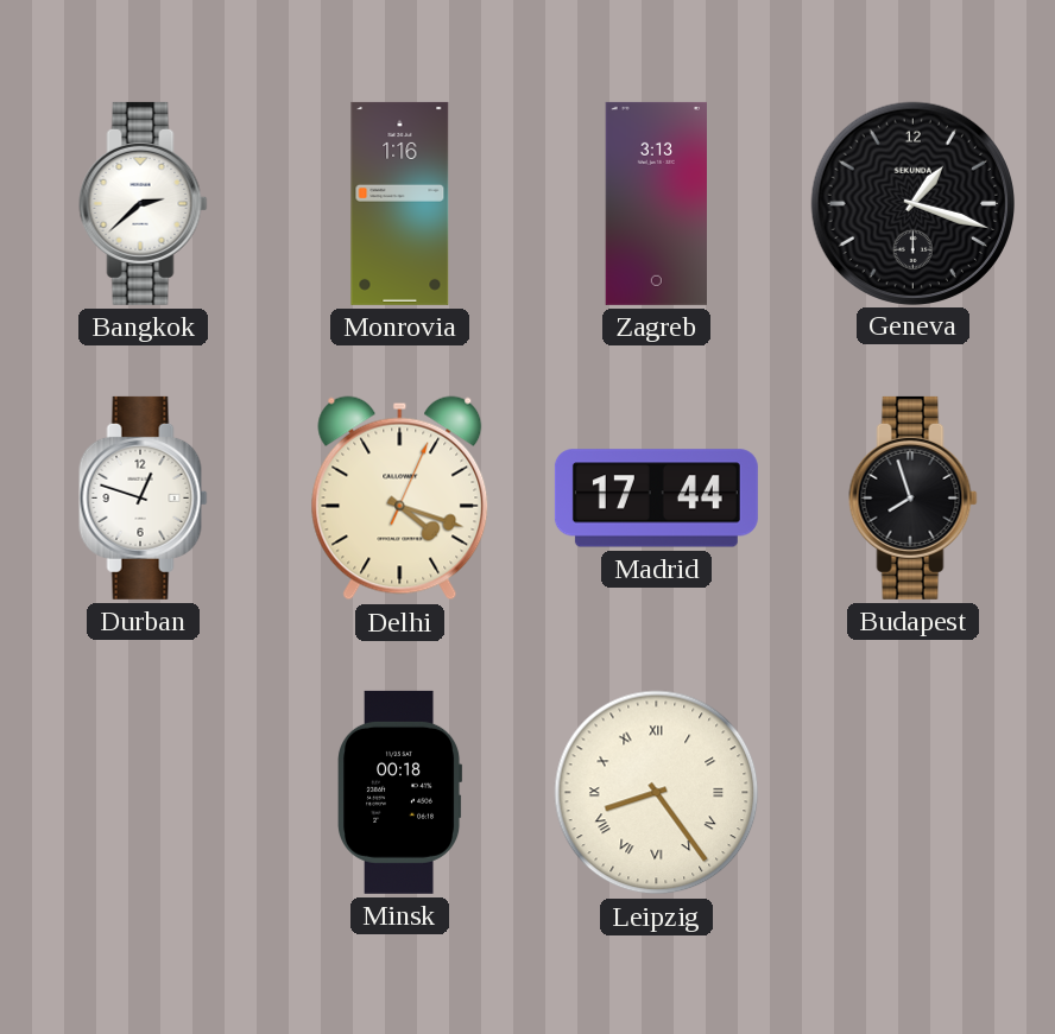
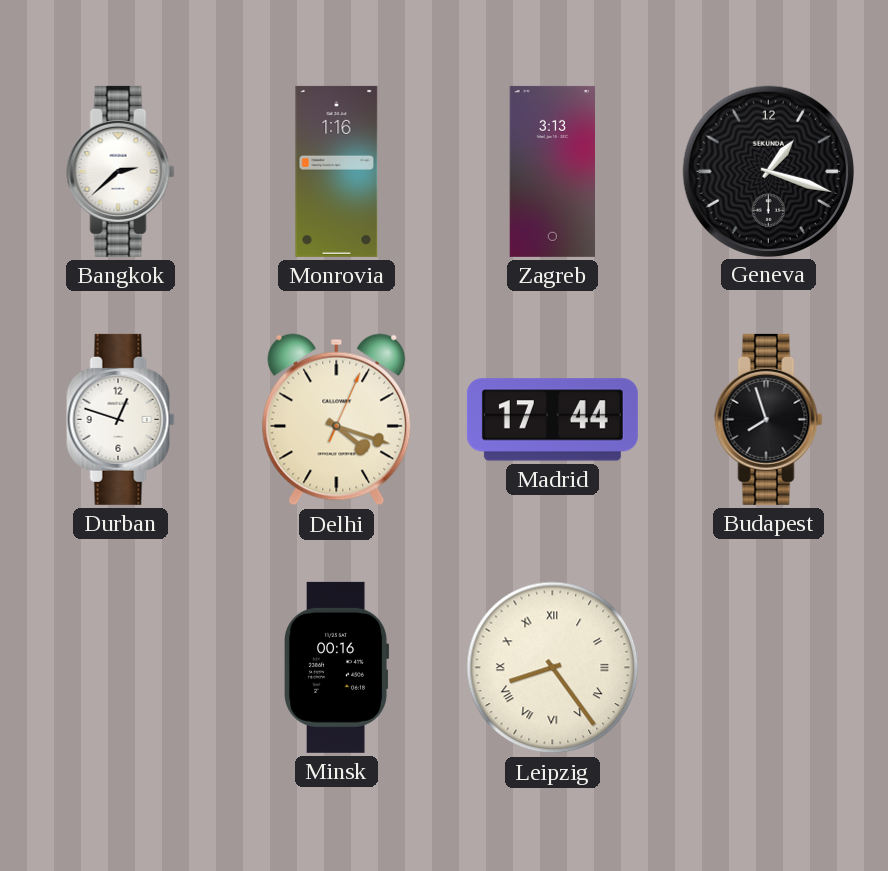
Minsk: 00:18 -> 00:16 (337, 667)
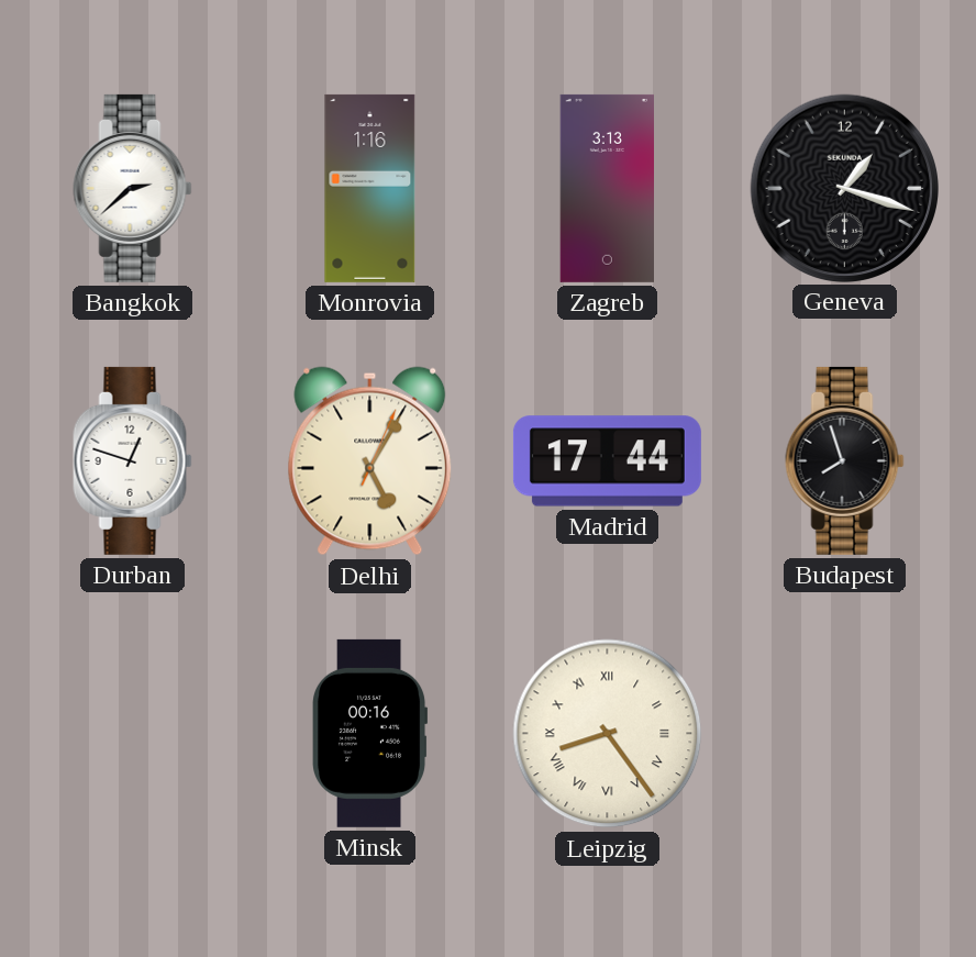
Delhi: 4:18 -> 5:05 (370, 461)
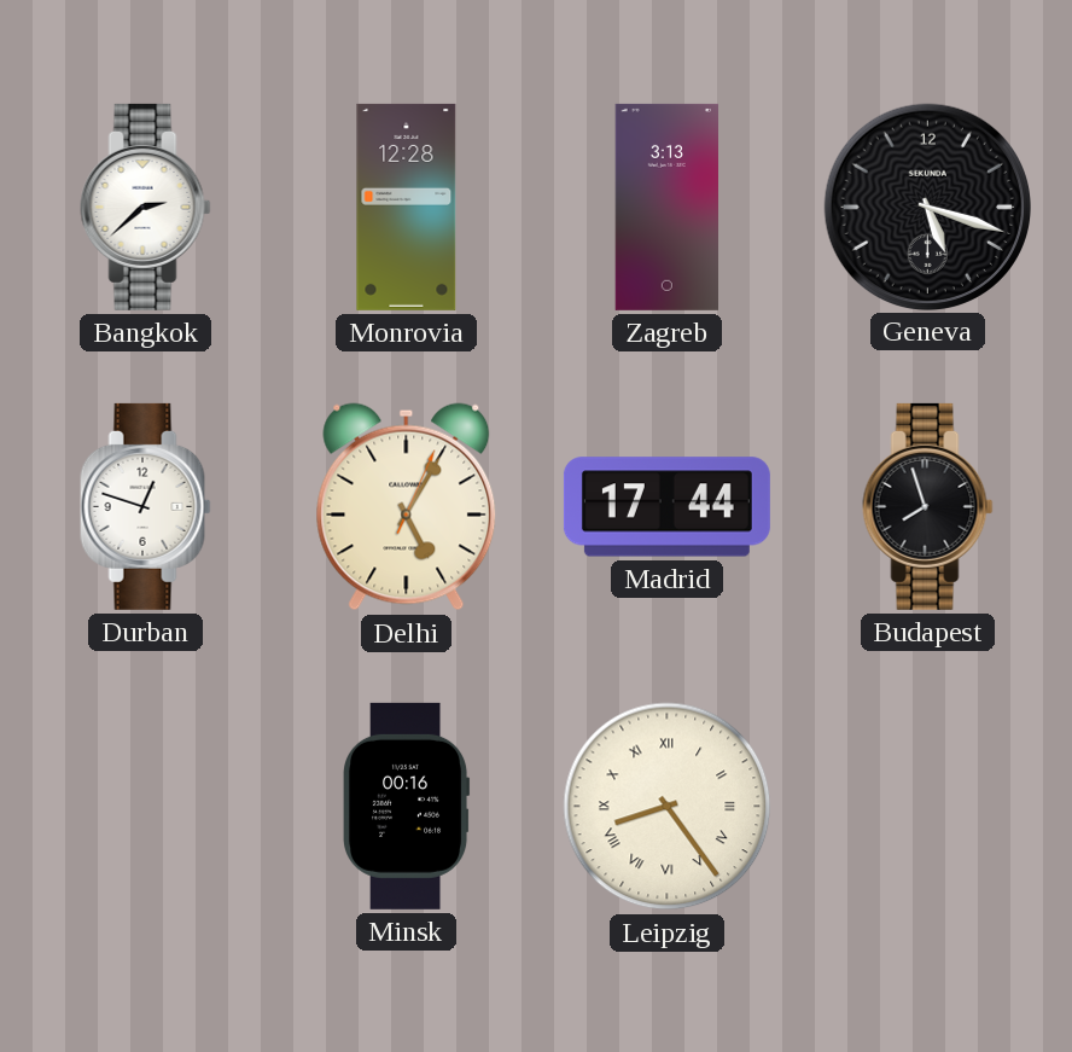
Monrovia: 1:16 -> 12:28 (407, 207)
Geneva: 1:18 -> 5:18 (927, 207)
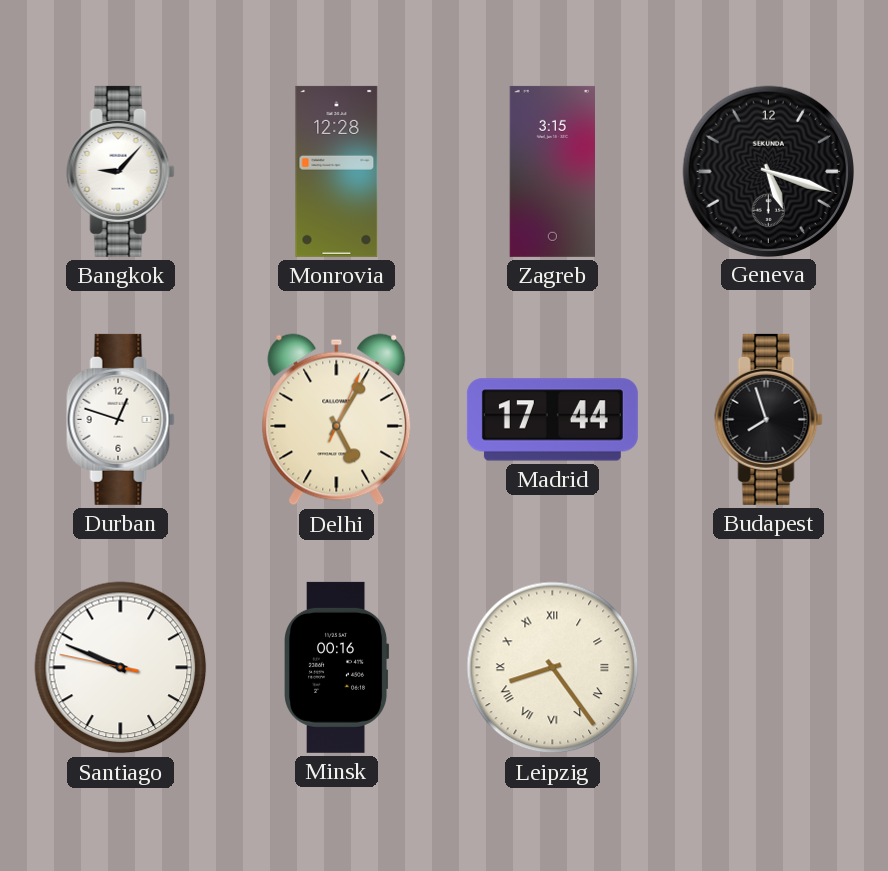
Bangkok: 2:38 -> 9:07 (121, 171)
Zagreb: 3:13 -> 3:15 (553, 171)
Santiago: none -> 9:48 (121, 668)
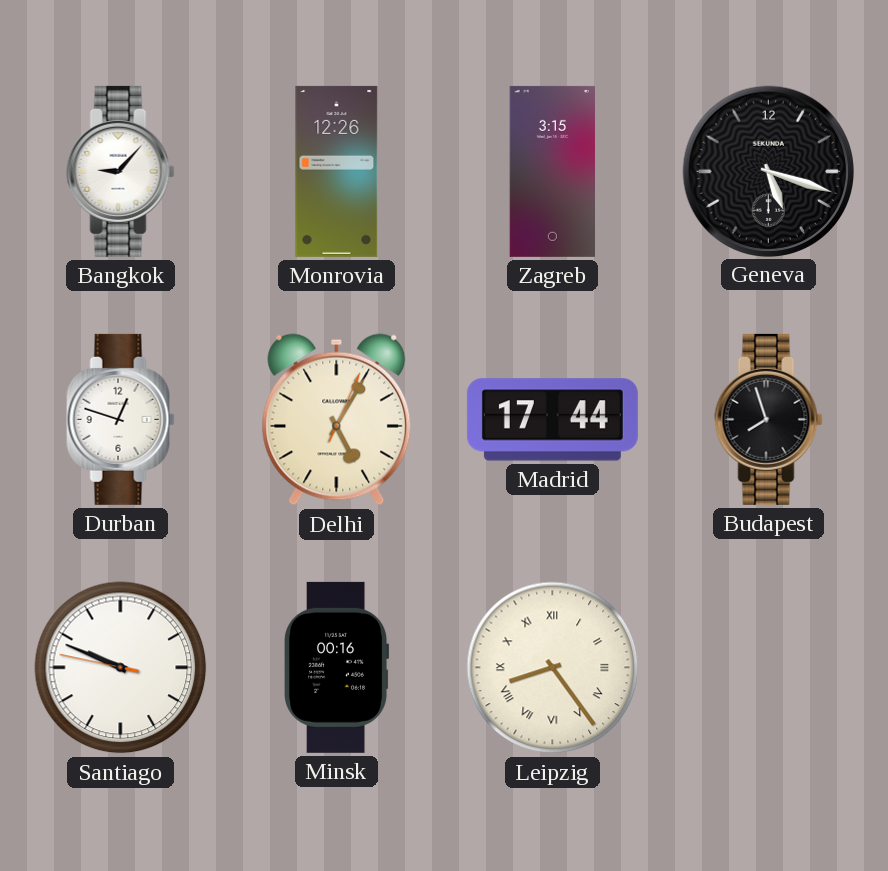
Monrovia: 12:28 -> 12:26 (337, 171)
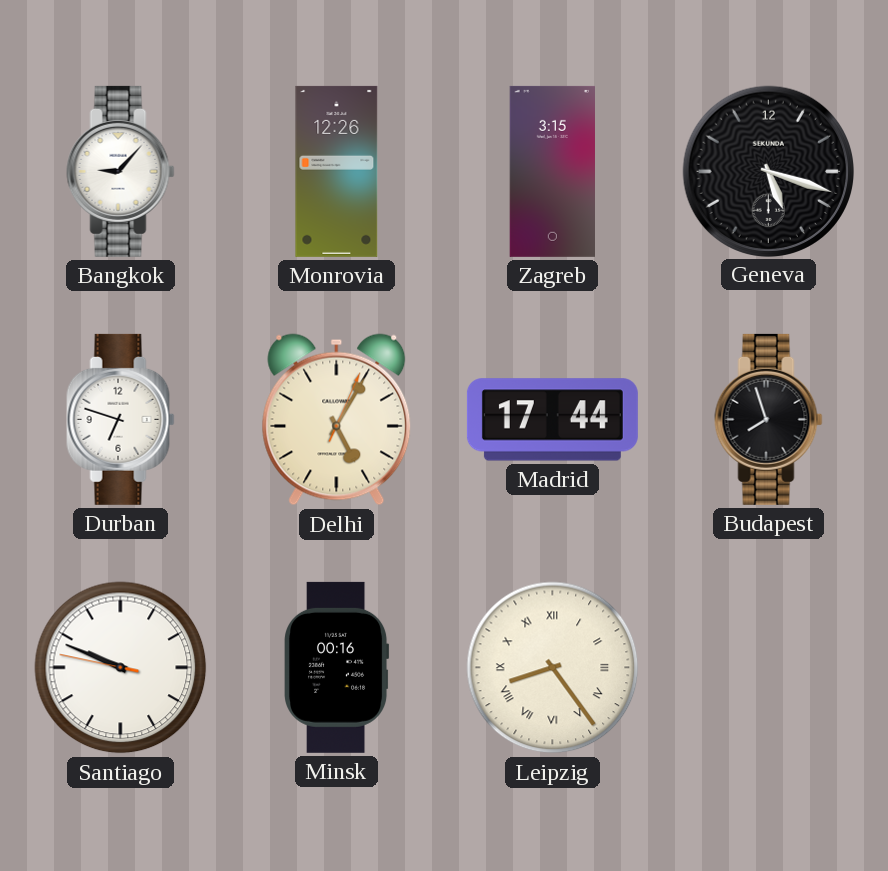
Durban: 12:48 -> 6:48 (121, 419)
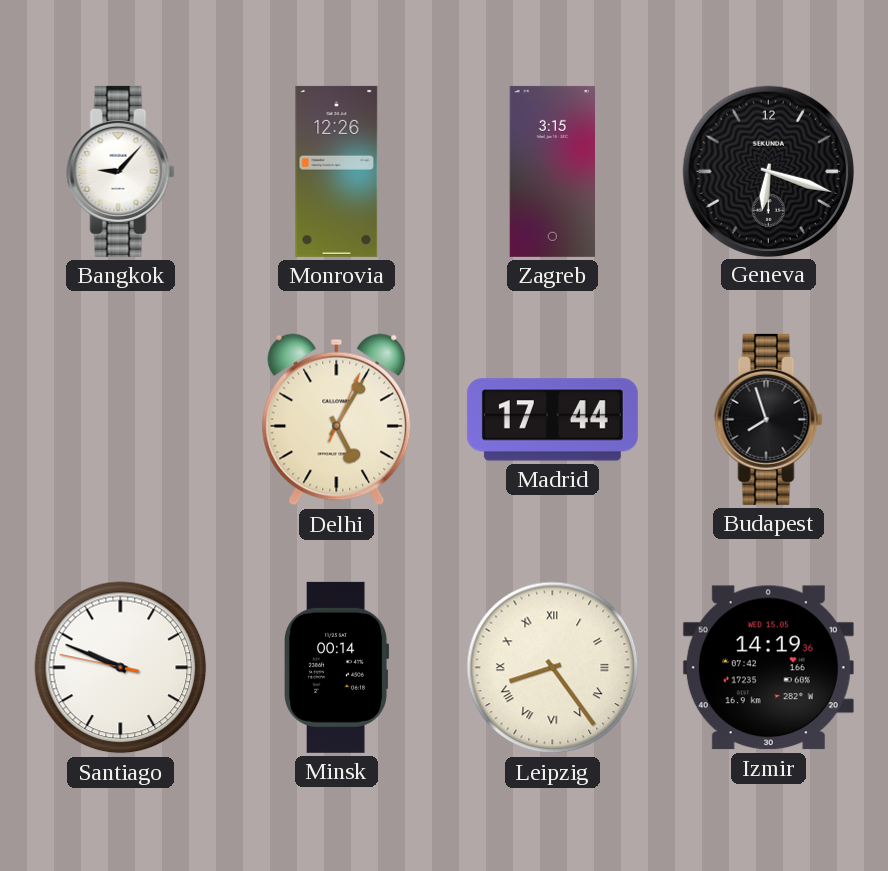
Geneva: 5:18 -> 6:18 (768, 171)
Durban: 6:48 -> none (121, 419)
Minsk: 00:16 -> 00:14 (337, 667)
Izmir: none -> 14:19 (768, 668)
